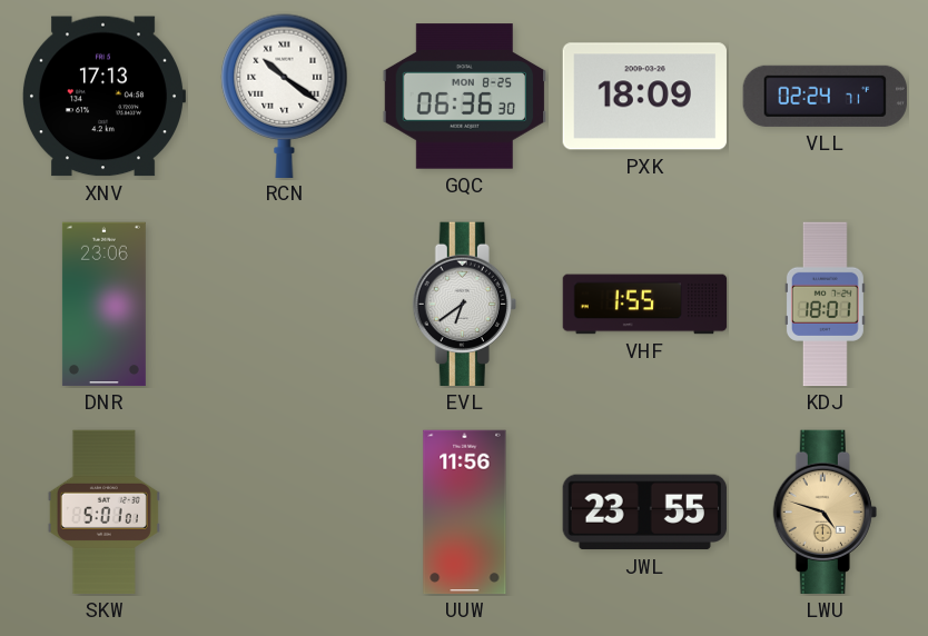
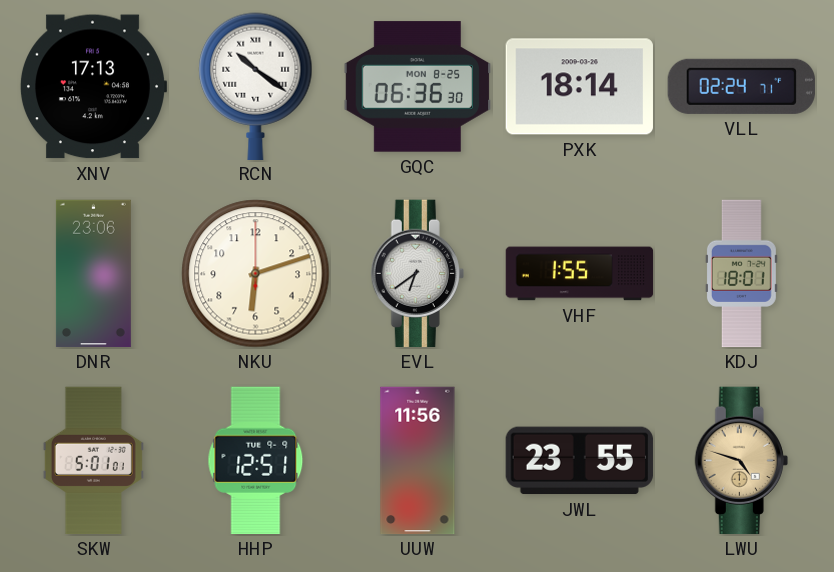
PXK: 18:09 -> 18:14 (579, 87)
NKU: none -> 6:12 (256, 274)
HHP: none -> 12:51 (256, 460)
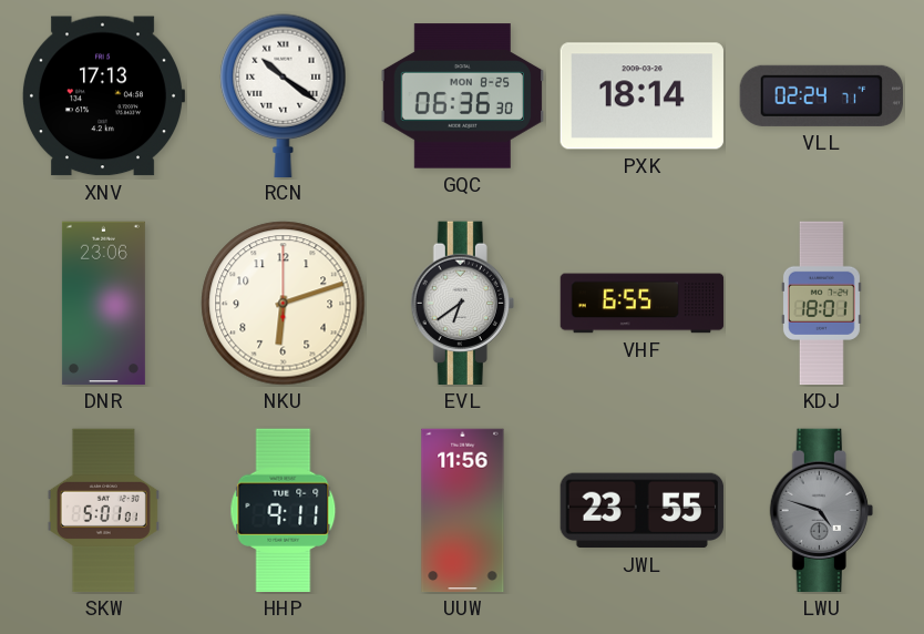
VHF: 1:55 -> 6:55 (643, 304)
HHP: 12:51 -> 9:11 (284, 510)
LWU dial: champagne -> grey (821, 511)
